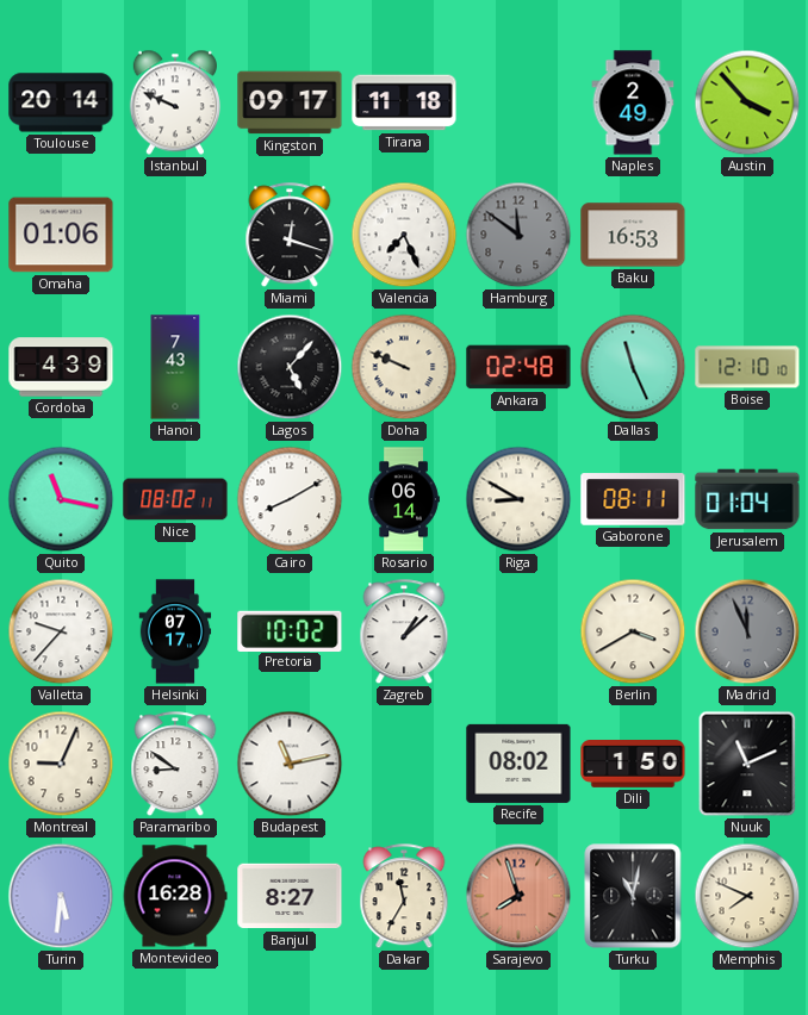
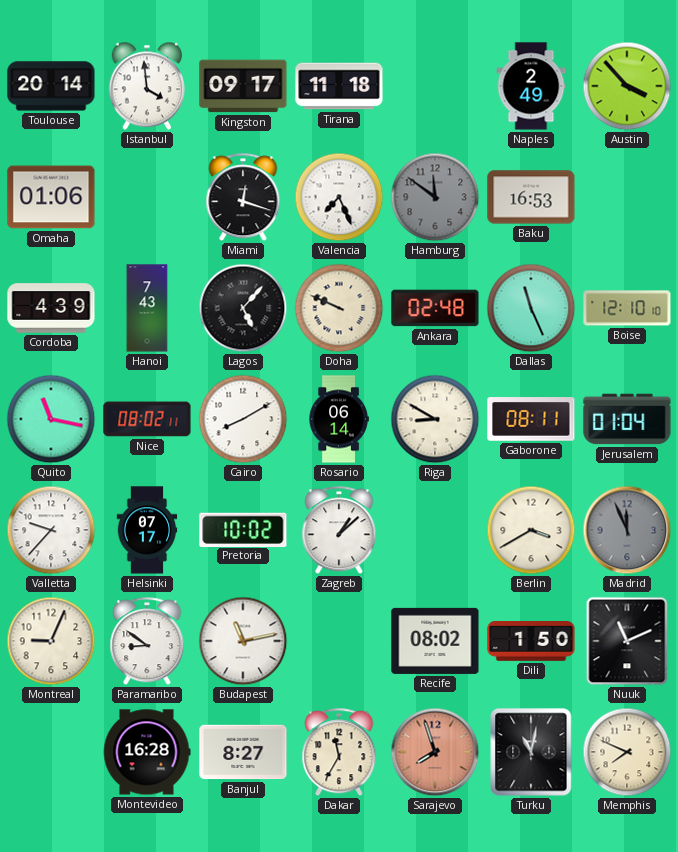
Istanbul: 9:49 -> 3:59 (147, 86)
Turin: 5:31 -> none (61, 896)
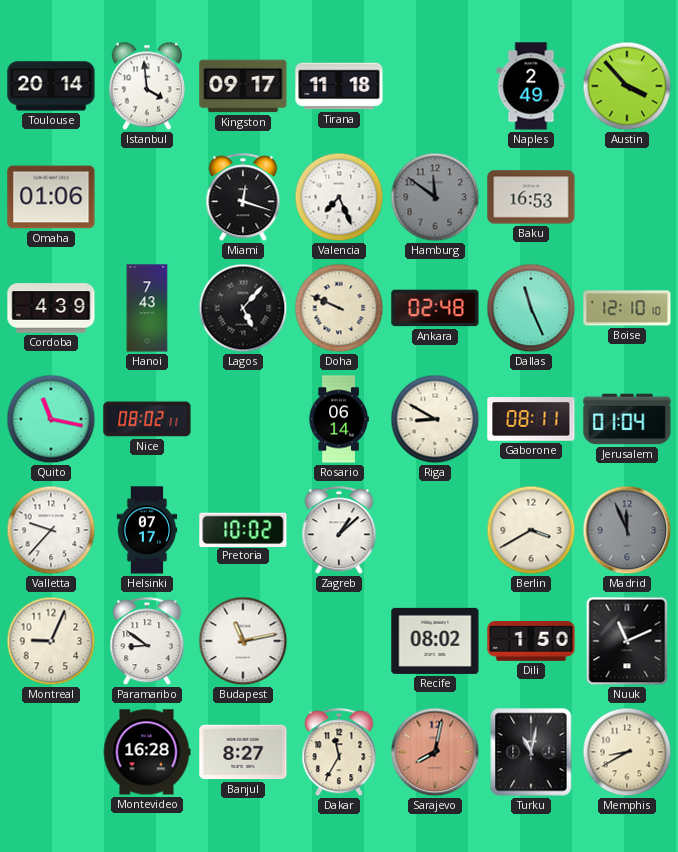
Cairo: 8:10 -> none (243, 419)
Sarajevo: 7:57 -> 8:02 (435, 752)
Memphis: 7:49 -> 8:40 (627, 752)
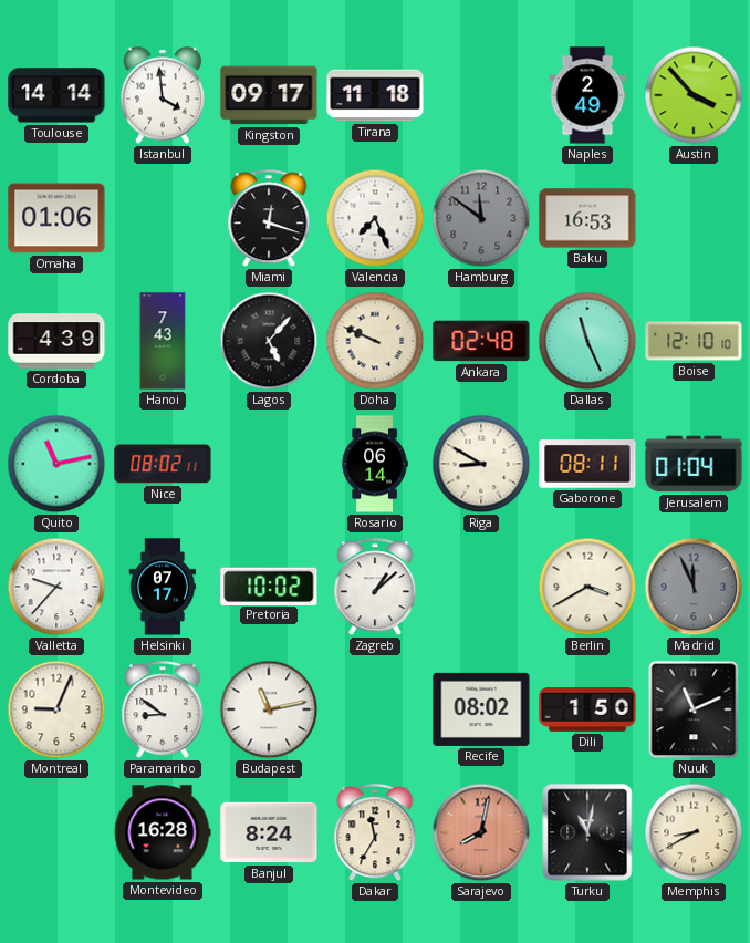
Toulouse: 20:14 -> 14:14 (56, 95)
Quito: 11:17 -> 11:13 (56, 464)
Banjul: 8:27 -> 8:24 (269, 832)
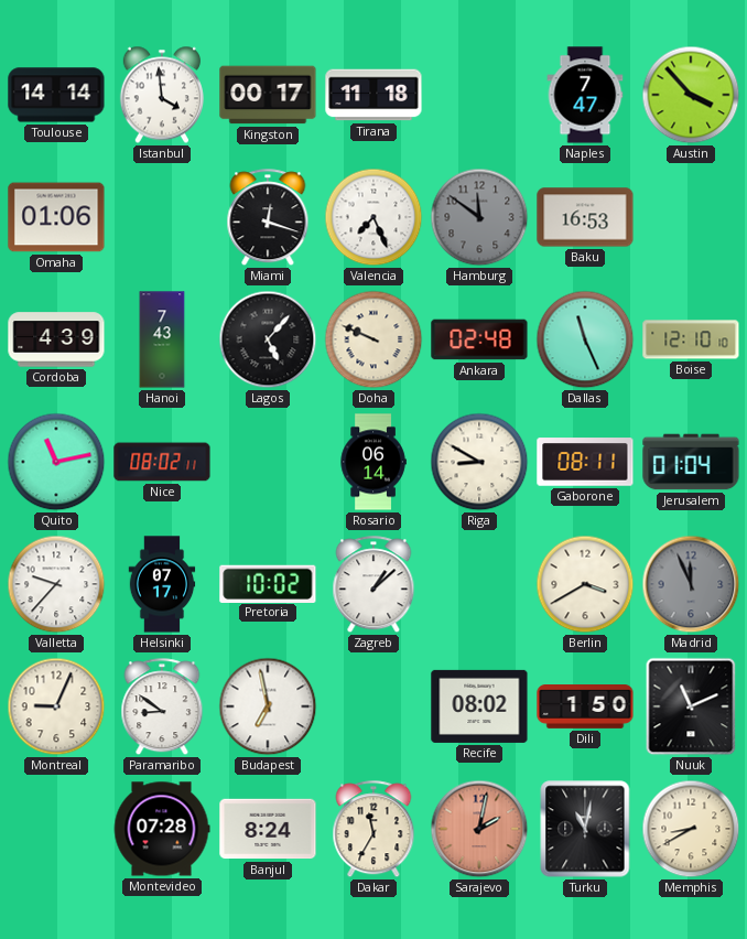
Kingston: 09:17 -> 00:17 (268, 95)
Naples: 2:49 -> 7:47 (585, 95)
Budapest: 11:13 -> 6:58 (268, 706)
Montevideo: 16:28 -> 07:28 (162, 829)
Sarajevo: 8:02 -> 2:02 (479, 829)
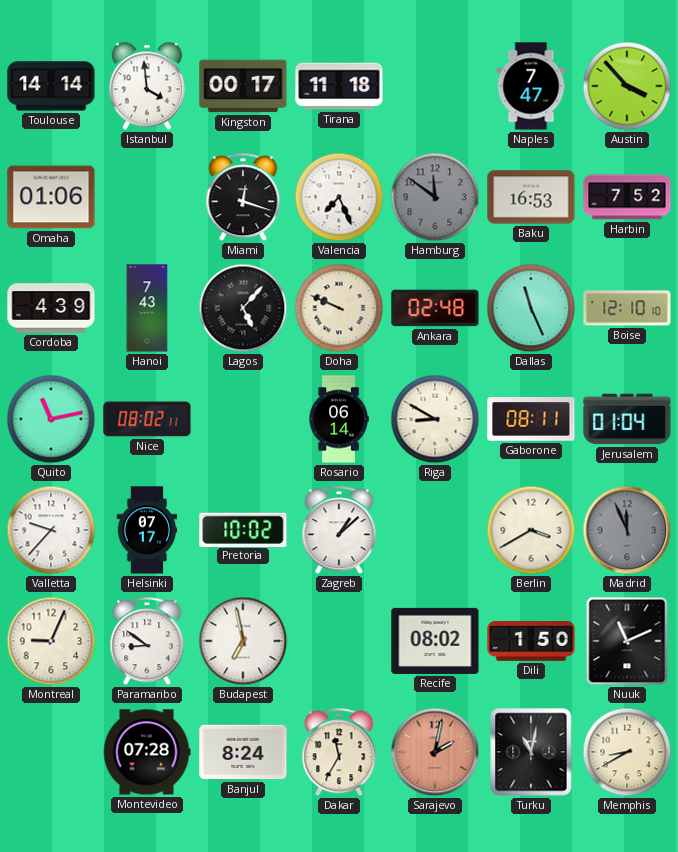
Harbin: none -> 7:52 (627, 197)
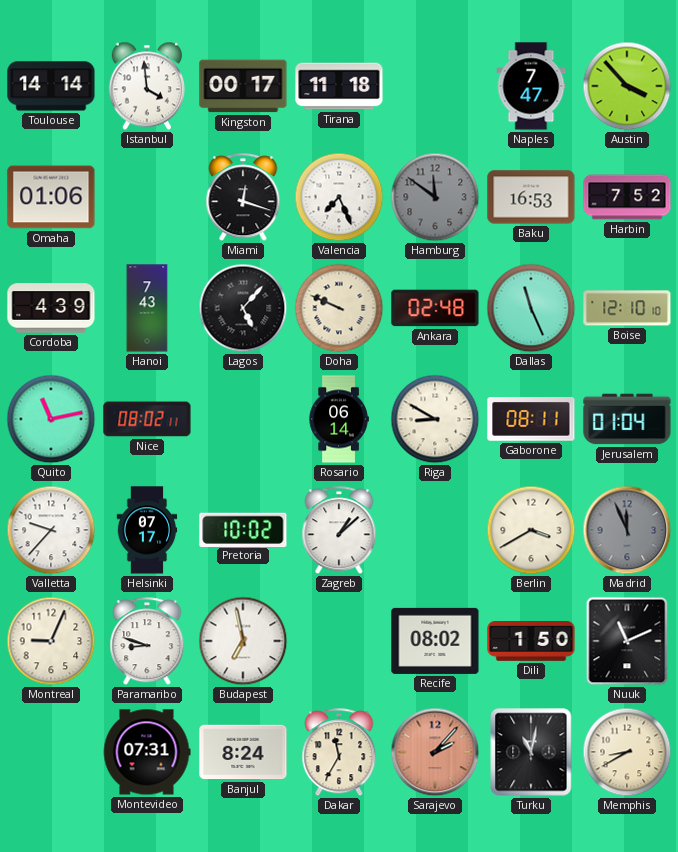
Paramaribo: 8:51 -> 8:48 (147, 642)
Montevideo: 07:28 -> 07:31 (147, 752)
Sarajevo: 2:02 -> 2:07 (435, 752)
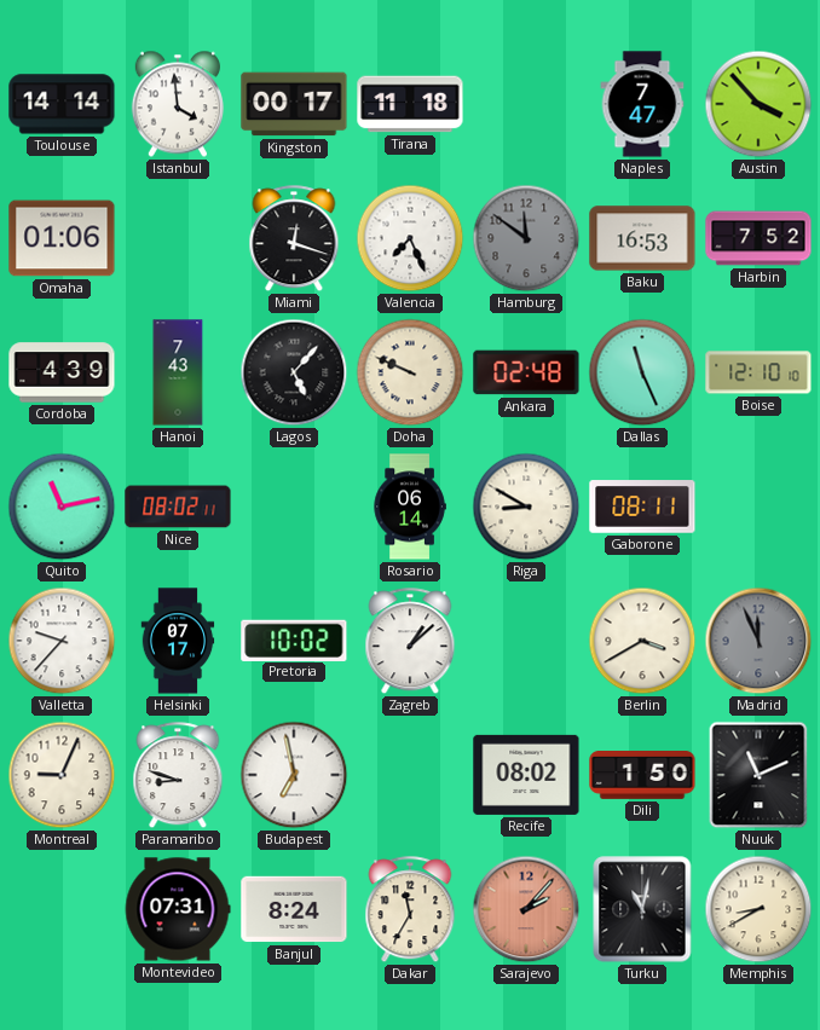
Jerusalem: 01:04 -> none (627, 419)
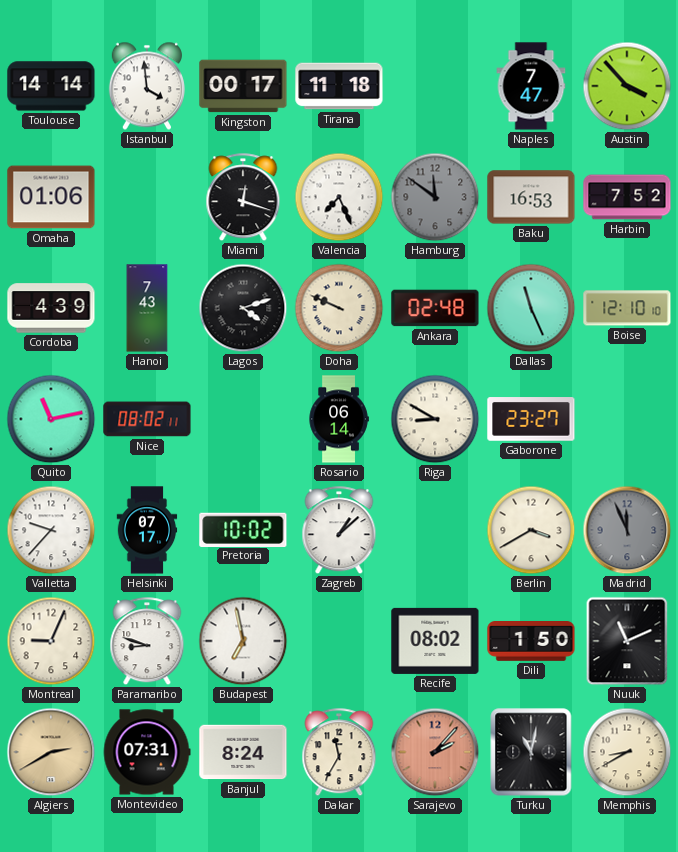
Lagos: 5:07 -> 4:12 (243, 308)
Gaborone: 08:11 -> 23:27 (531, 419)
Algiers: none -> 2:40 (51, 752)
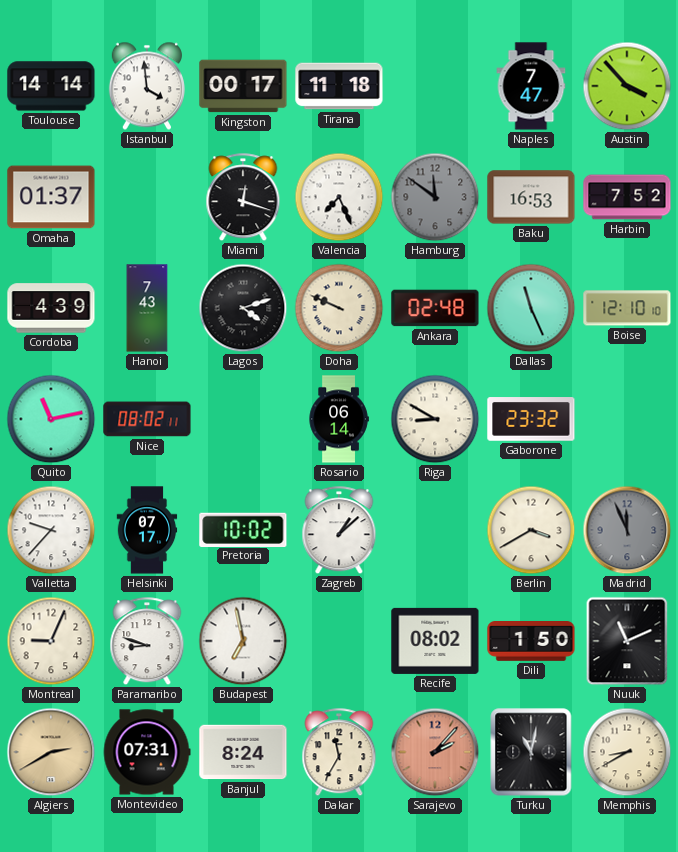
Omaha: 01:06 -> 01:37 (51, 197)
Gaborone: 23:27 -> 23:32 (531, 419)
